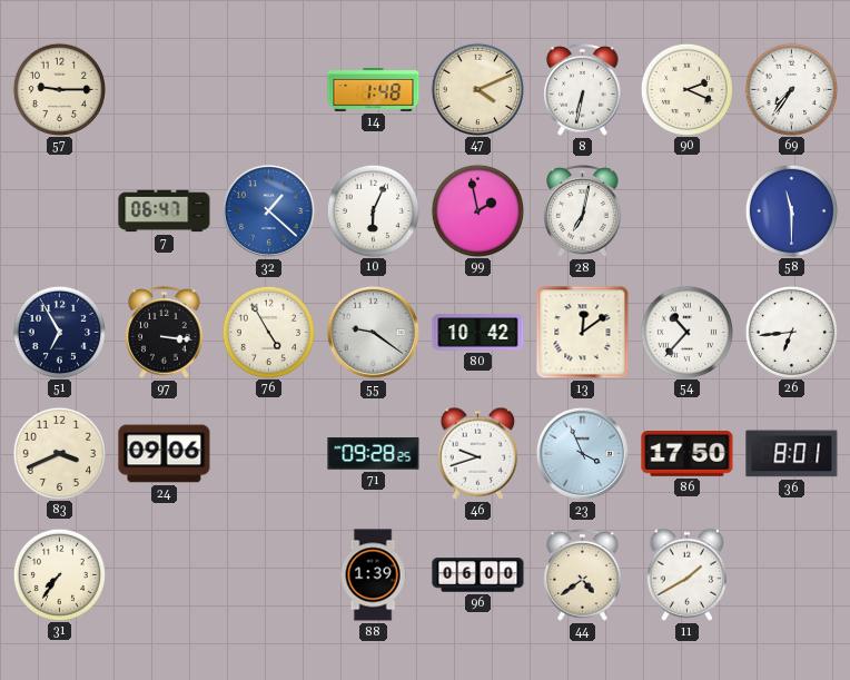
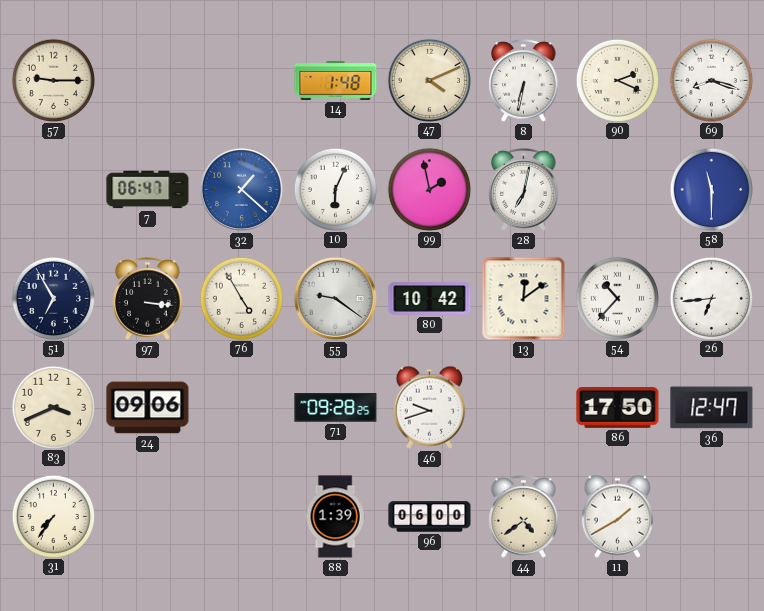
69: 7:36 -> 8:18 (711, 80)
23: 3:56 -> none (582, 453)
36: 8:01 -> 12:47 (712, 408)
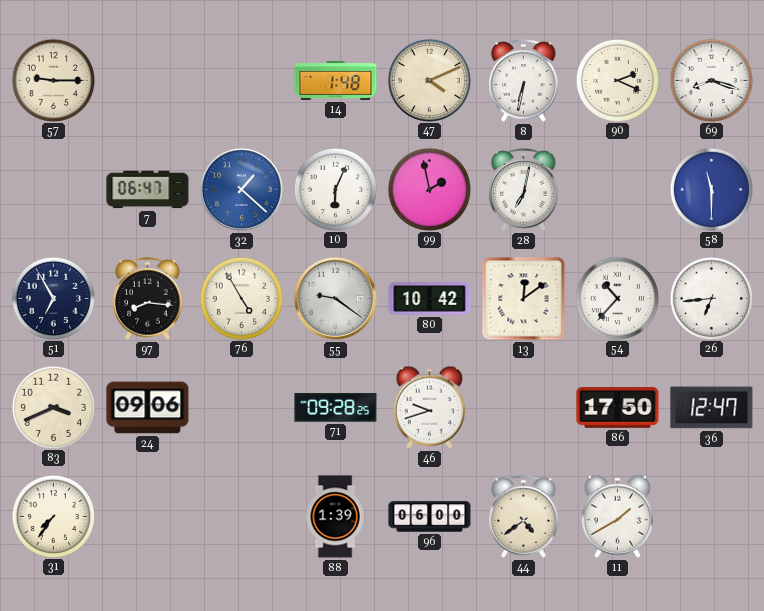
97: 3:16 -> 8:16 (148, 299)
